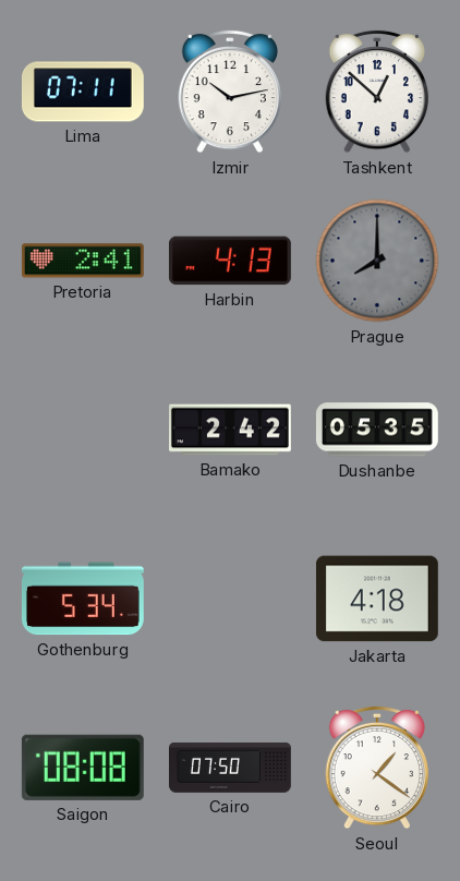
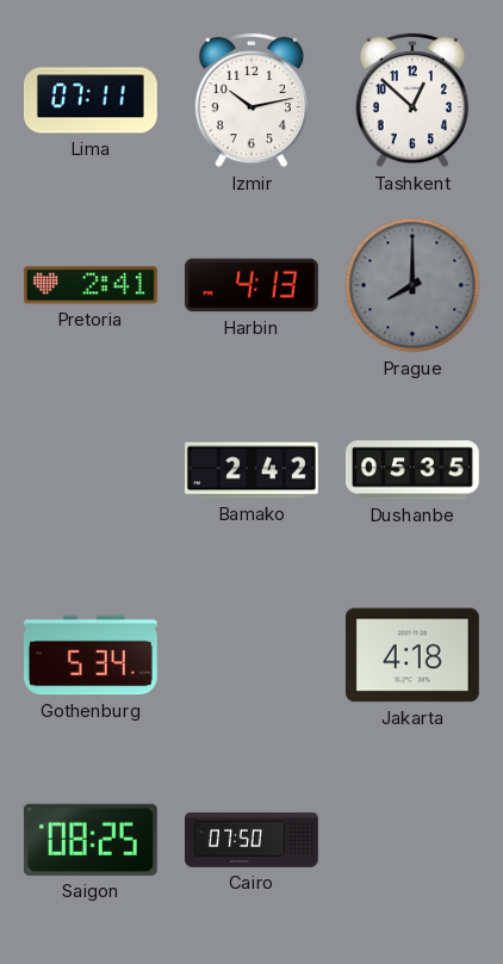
Saigon: 08:08 -> 08:25 (91, 840)
Seoul: 1:21 -> none (376, 768)
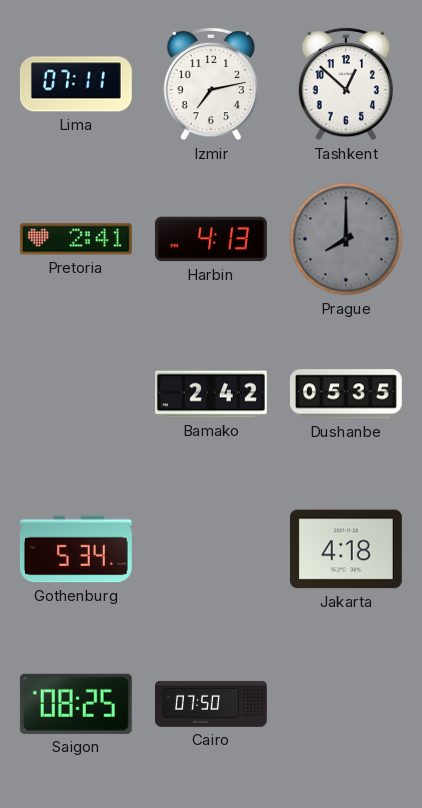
Izmir: 10:13 -> 7:13 (210, 84)
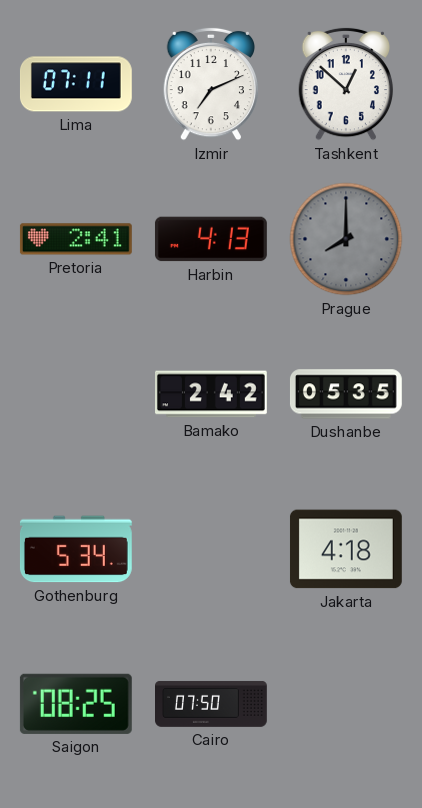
Izmir: 7:13 -> 7:11 (210, 84)
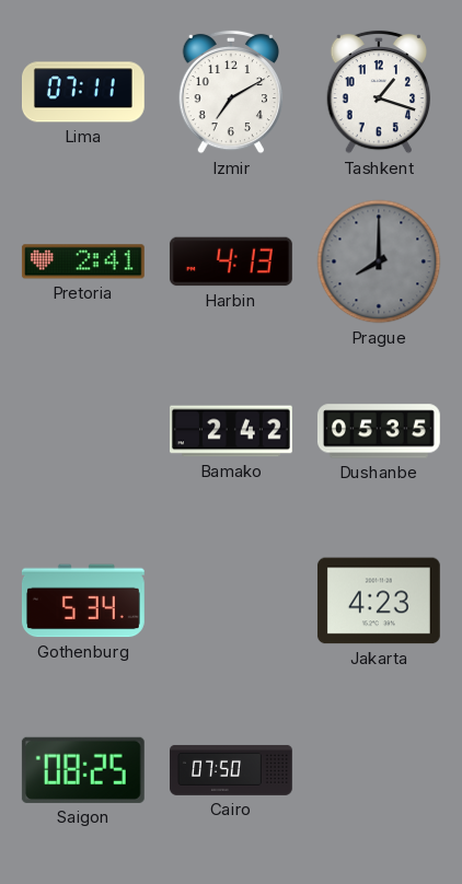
Izmir: 7:11 -> 7:10 (230, 92)
Tashkent: 12:52 -> 1:18 (378, 92)
Jakarta: 4:18 -> 4:23 (379, 601)
